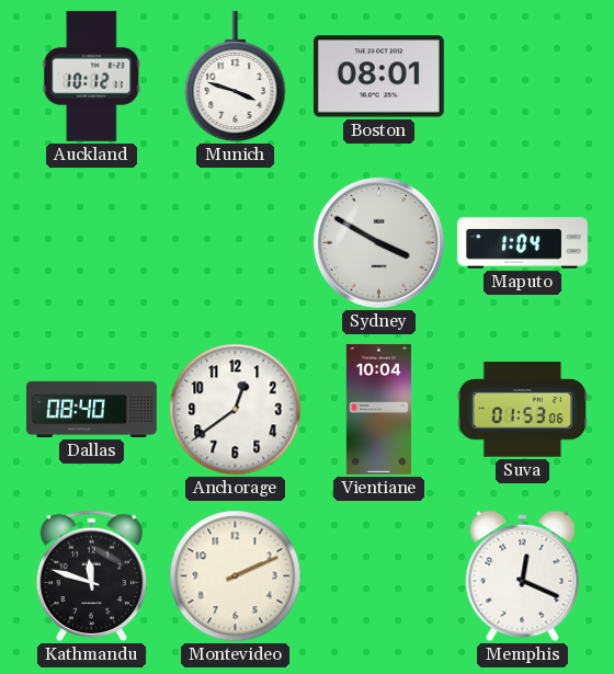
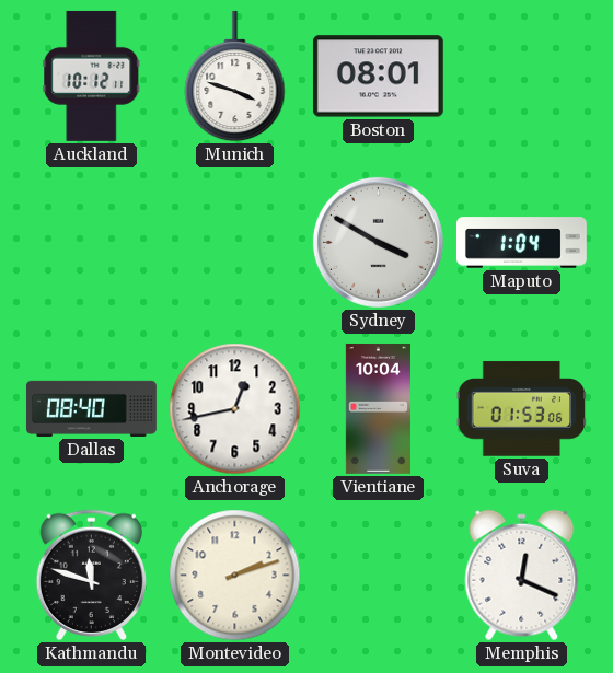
Anchorage: 12:39 -> 12:43 (235, 409)
Montevideo: 2:11 -> 2:12 (235, 576)
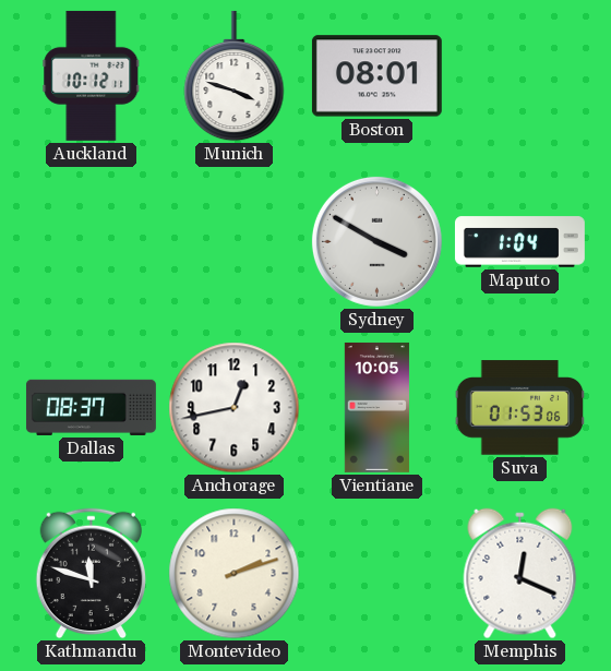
Dallas: 08:40 -> 08:37 (91, 407)
Vientiane: 10:04 -> 10:05 (376, 407)
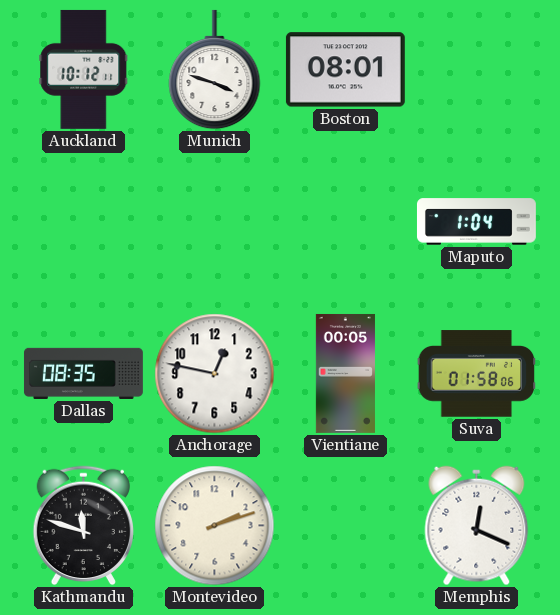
Sydney: 3:50 -> none (376, 241)
Dallas: 08:37 -> 08:35 (83, 373)
Anchorage: 12:43 -> 12:47 (215, 374)
Vientiane: 10:05 -> 00:05 (345, 373)
Suva: 01:53 -> 01:58 (477, 374)
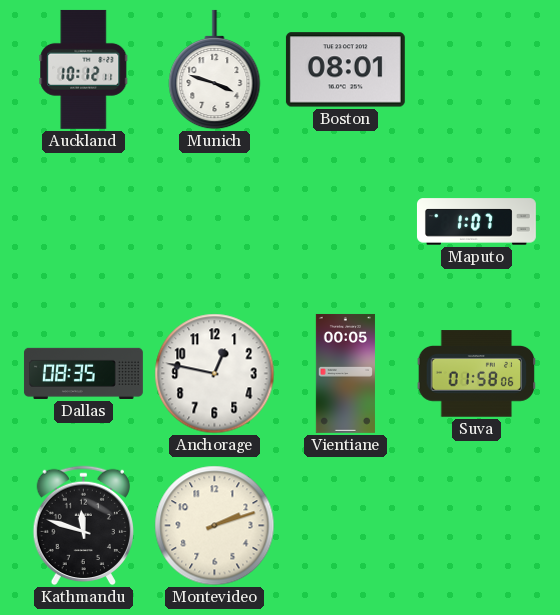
Maputo: 1:04 -> 1:07 (476, 222)
Memphis: 12:19 -> none (477, 526)
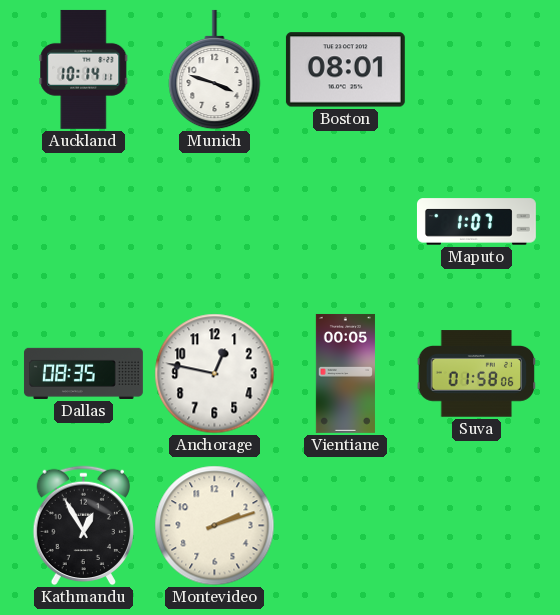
Auckland: 10:12 -> 10:14 (84, 69)
Kathmandu: 11:48 -> 12:55 (83, 526)
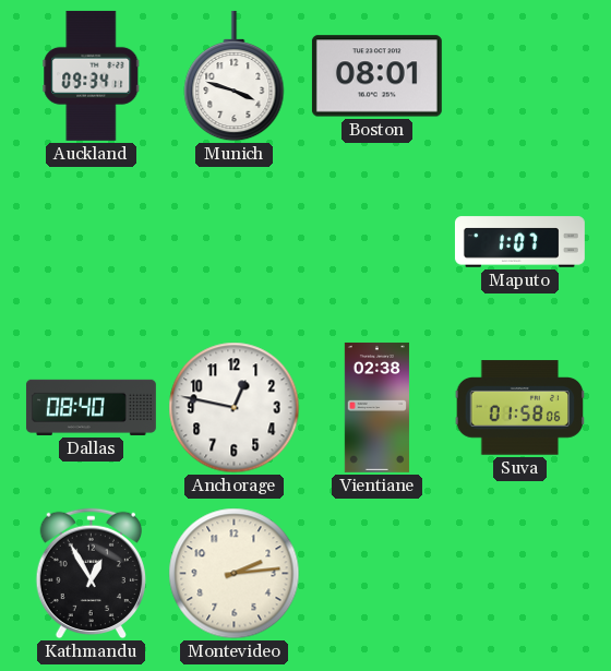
Auckland: 10:14 -> 09:34 (92, 75)
Dallas: 08:35 -> 08:40 (91, 407)
Vientiane: 00:05 -> 02:38 (376, 407)
Montevideo: 2:12 -> 2:14 (235, 574)
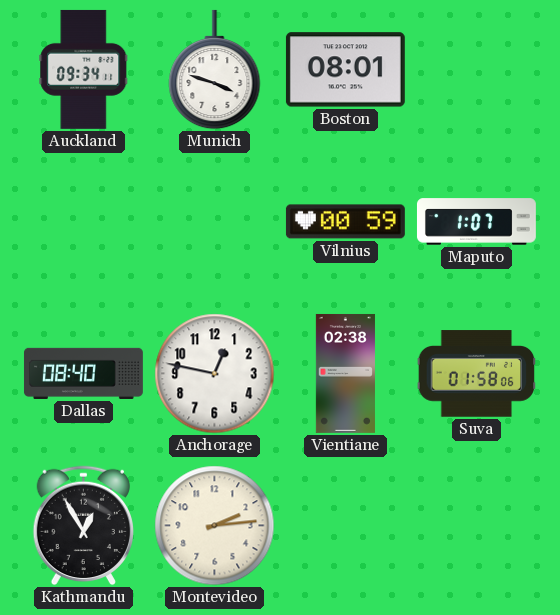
Vilnius: none -> 00:59 (345, 222)
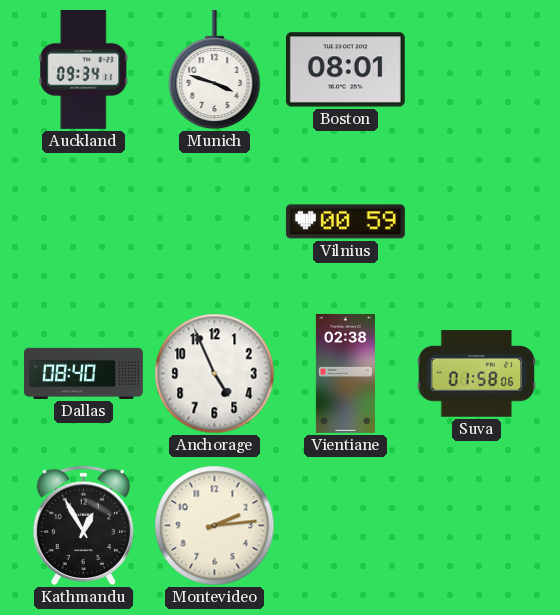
Maputo: 1:07 -> none (476, 222)
Anchorage: 12:47 -> 4:56 (215, 374)
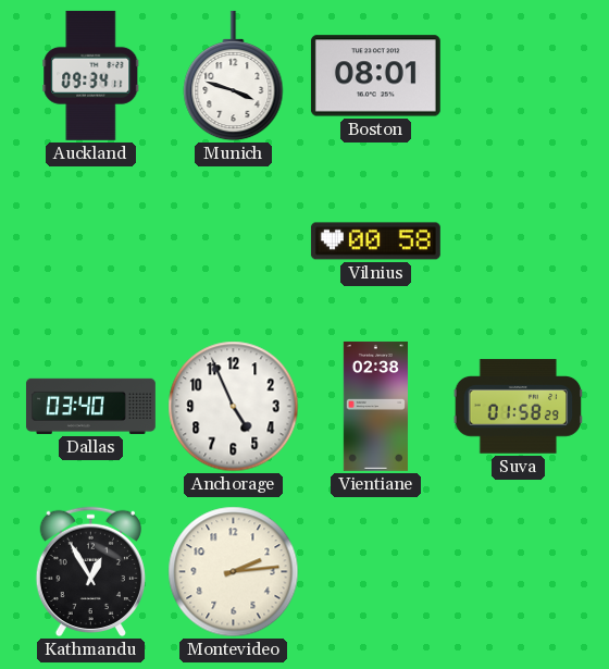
Vilnius: 00:59 -> 00:58 (375, 241)
Dallas: 08:40 -> 03:40 (90, 406)
Suva: 01:58:06 -> 01:58:29 (519, 407)
